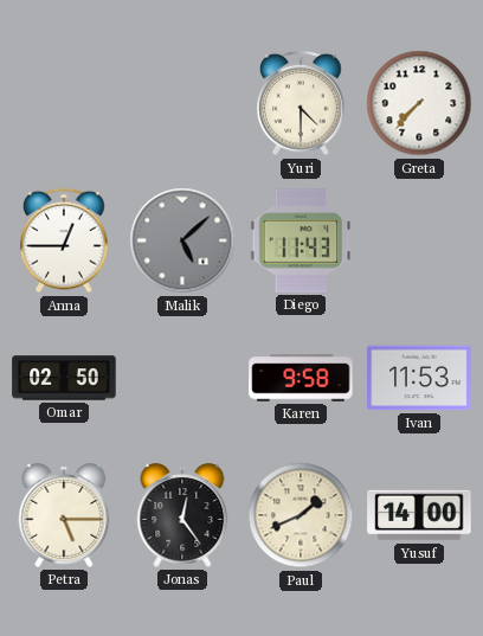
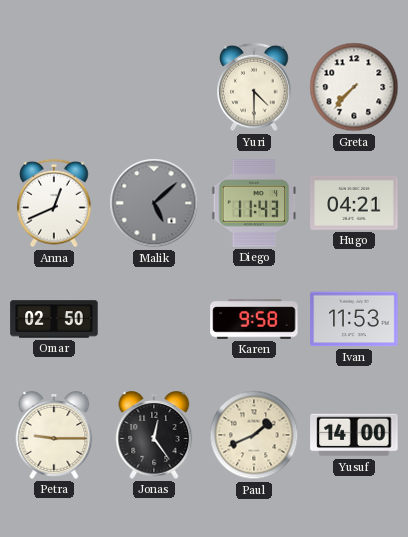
Anna: 12:45 -> 12:41 (54, 203)
Hugo: none -> 04:21 (354, 203)
Petra: 5:15 -> 9:15 (54, 435)
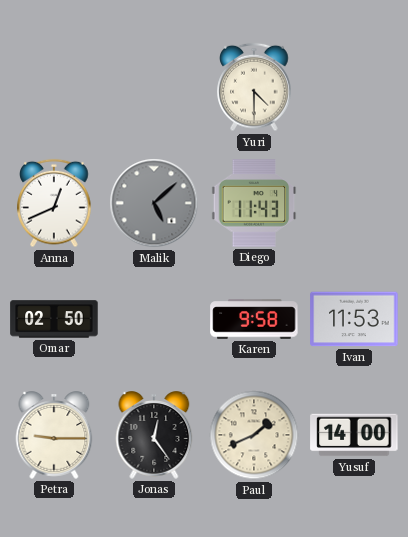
Greta: 7:37 -> none (354, 87)
Hugo: 04:21 -> none (354, 203)
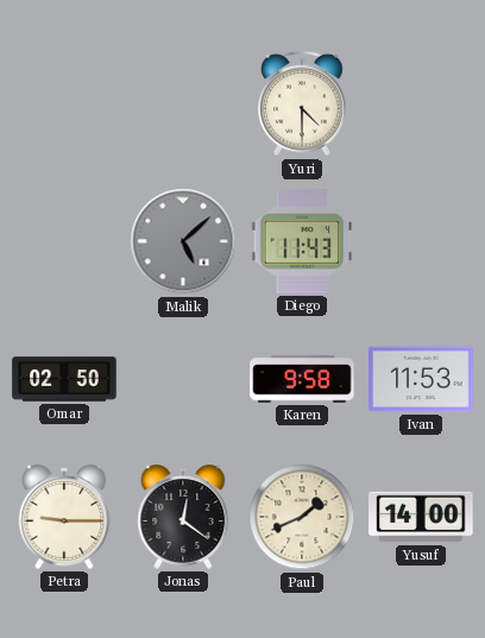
Anna: 12:41 -> none (54, 203)
Jonas: 12:24 -> 12:21 (183, 517)
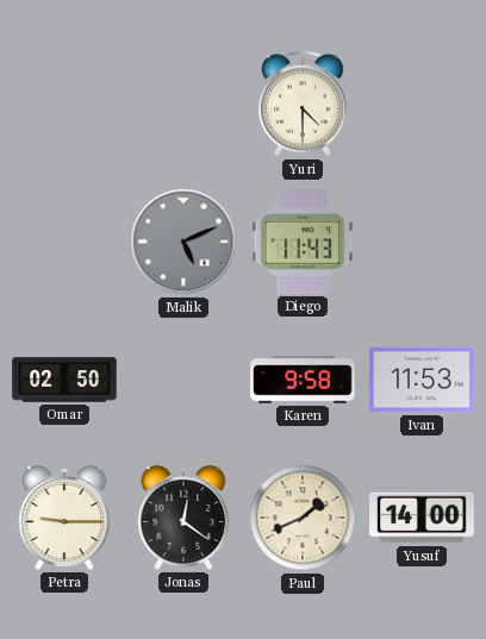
Malik: 5:08 -> 5:11 (183, 242)
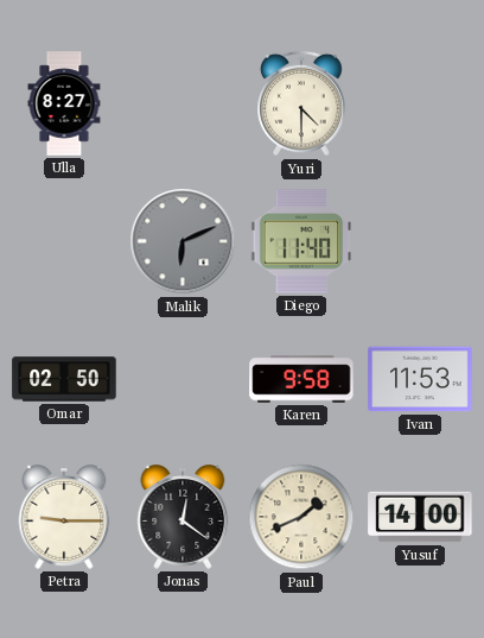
Ulla: none -> 8:27 (64, 103)
Malik: 5:11 -> 6:11 (183, 241)
Diego: 11:43 -> 11:40 (301, 241)
